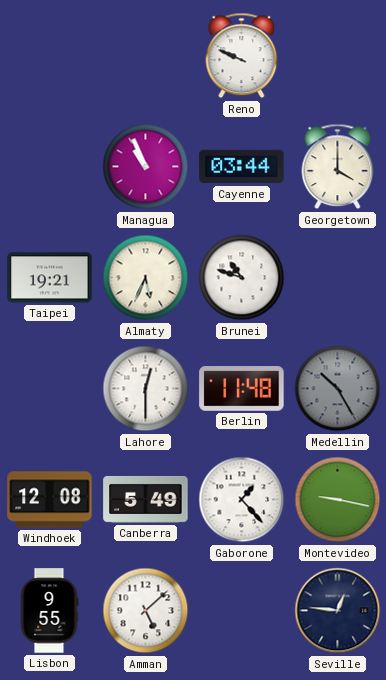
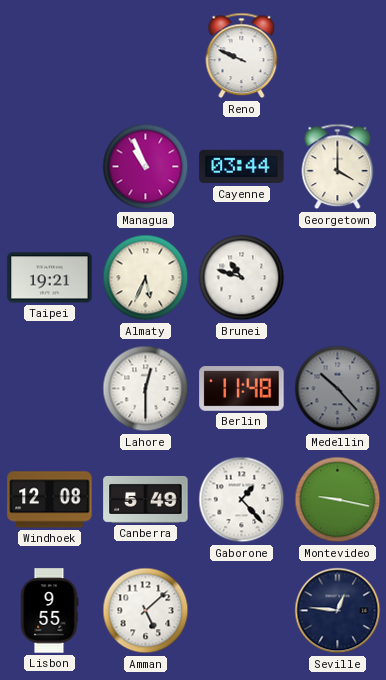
Medellin: 10:25 -> 10:23 (338, 389)
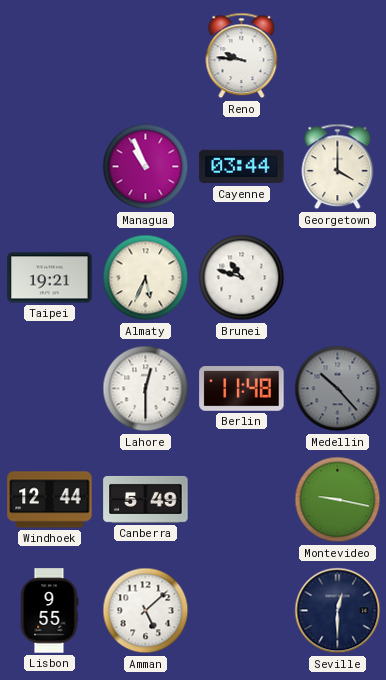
Reno: 9:49 -> 9:46 (242, 56)
Windhoek: 12:08 -> 12:44 (50, 500)
Gaborone: 1:23 -> none (242, 500)
Seville: 12:46 -> 12:30 (338, 611)
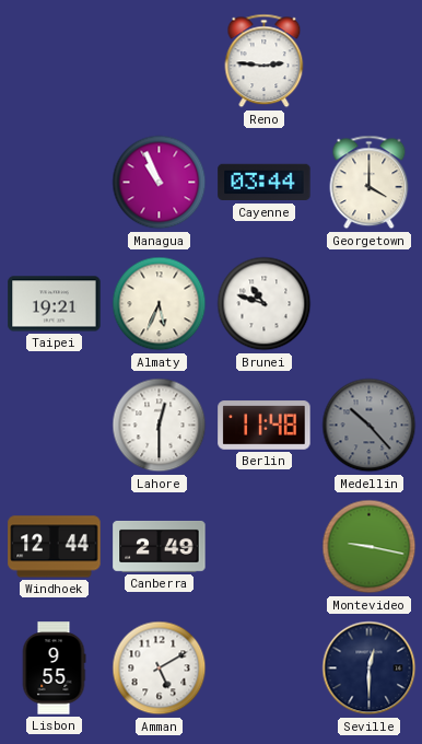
Reno: 9:46 -> 2:46 (265, 61)
Canberra: 5:49 -> 2:49 (160, 546)
Amman: 5:08 -> 5:10 (160, 669)
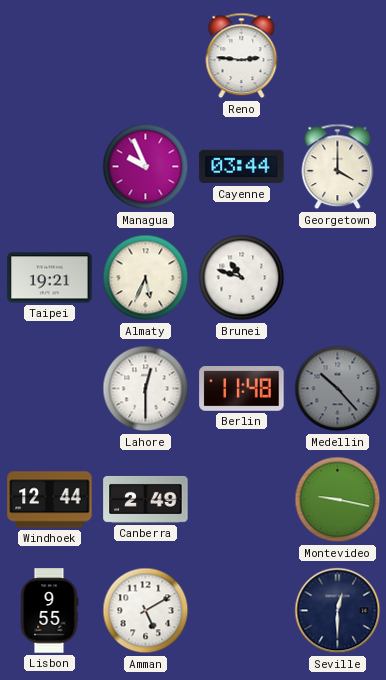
Managua: 10:56 -> 9:56 (146, 167)
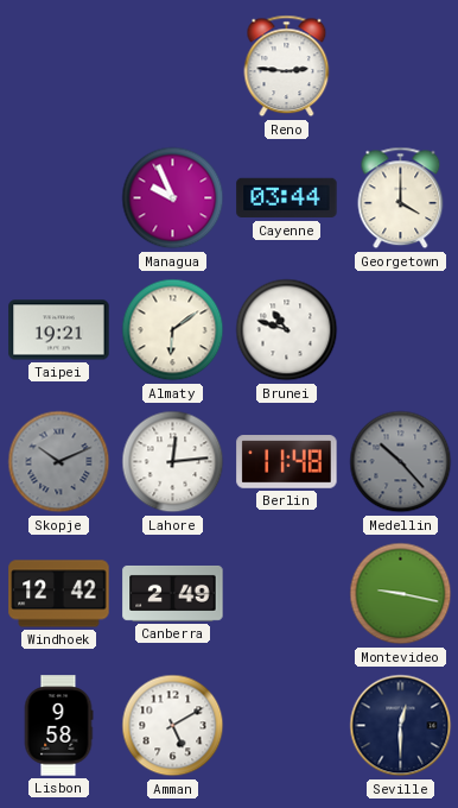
Almaty: 5:34 -> 6:09 (173, 330)
Skopje: none -> 10:11 (59, 462)
Lahore: 12:30 -> 12:14 (173, 462)
Windhoek: 12:44 -> 12:42 (59, 594)
Lisbon: 9:55 -> 9:58 (58, 726)
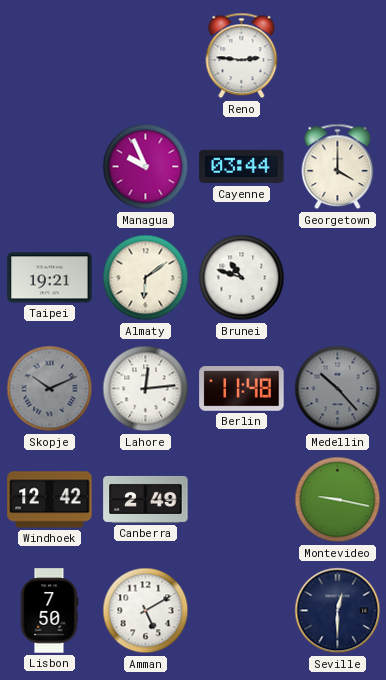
Lisbon: 9:58 -> 7:50 (49, 611)
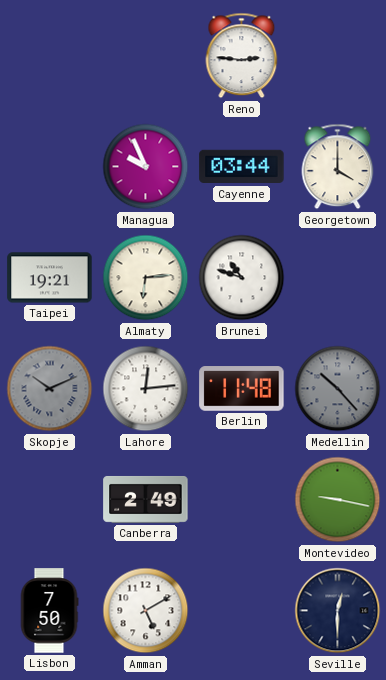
Almaty: 6:09 -> 6:14 (146, 278)
Windhoek: 12:42 -> none (50, 500)
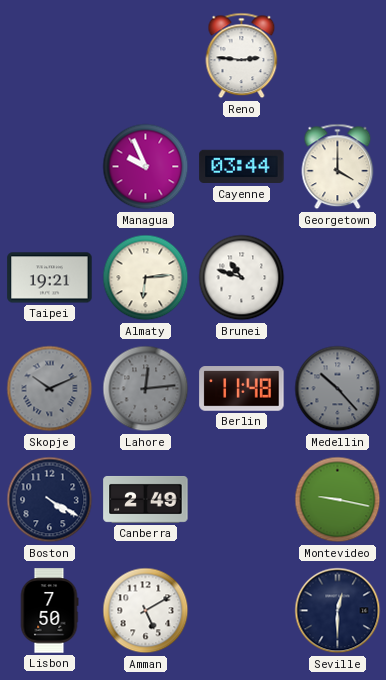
Lahore dial: white -> grey (146, 389)
Boston: none -> 4:20 (50, 500)
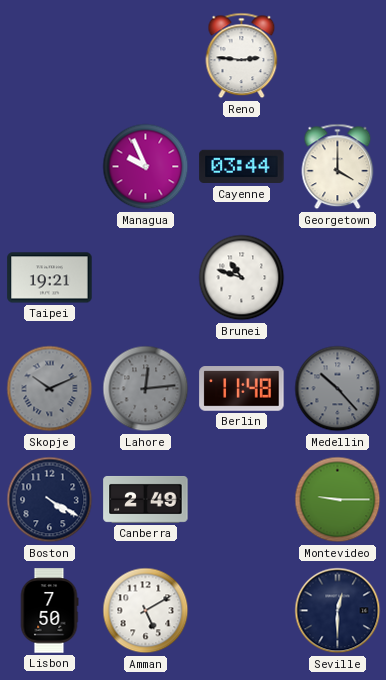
Almaty: 6:14 -> none (146, 278)
Montevideo: 9:17 -> 9:15 (338, 500)
